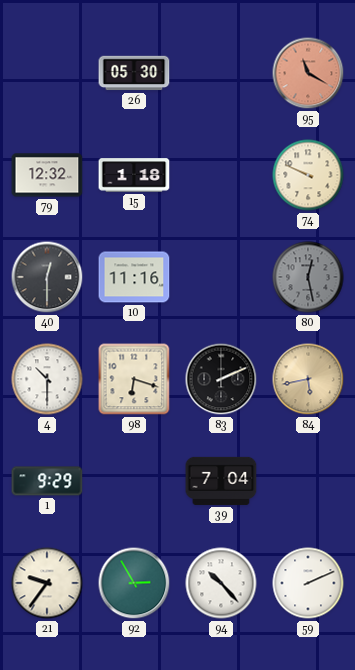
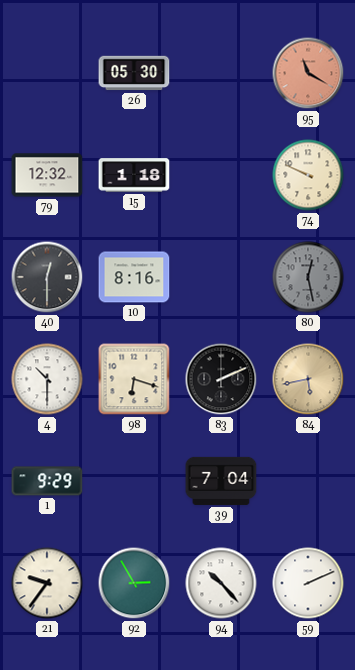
10: 11:16 -> 8:16 (134, 277)
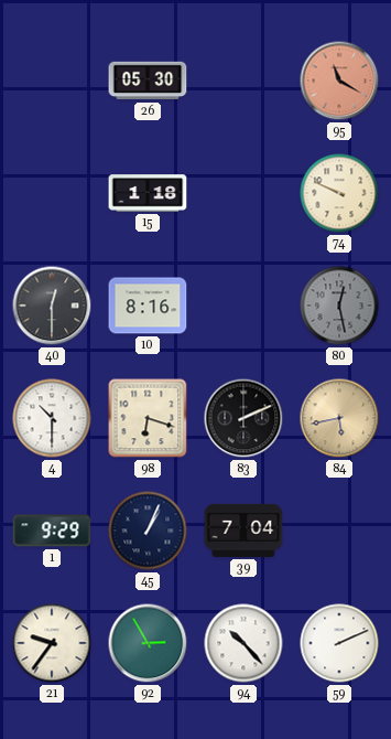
79: 12:32 -> none (47, 175)
45: none -> 1:04 (148, 531)
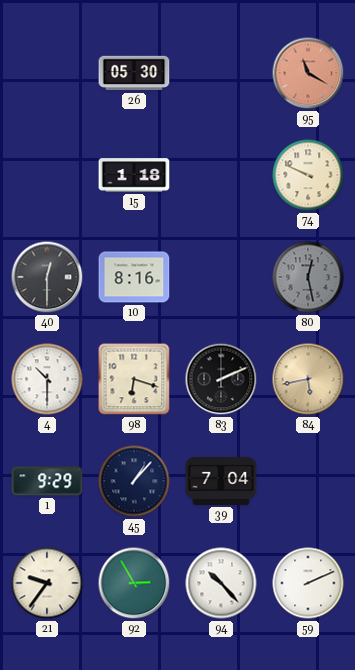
45: 1:04 -> 1:07 (134, 481)
